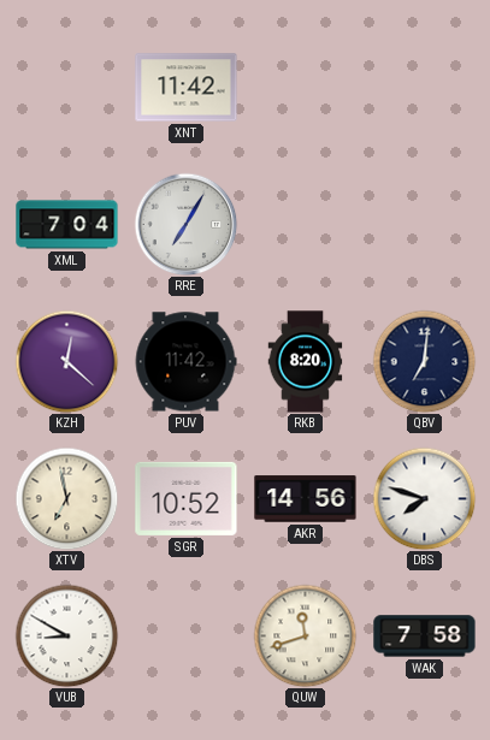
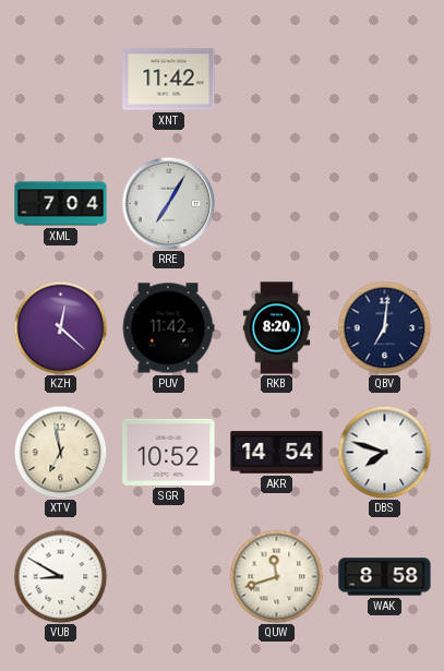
AKR: 14:56 -> 14:54 (277, 453)
WAK: 7:58 -> 8:58 (385, 577)
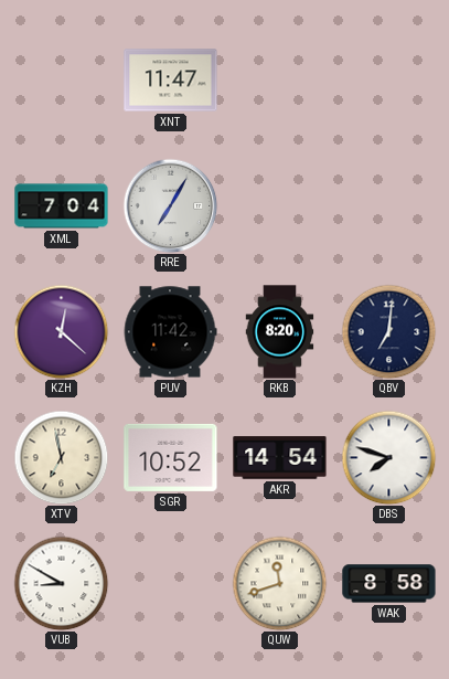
XNT: 11:42 -> 11:47 (171, 81)
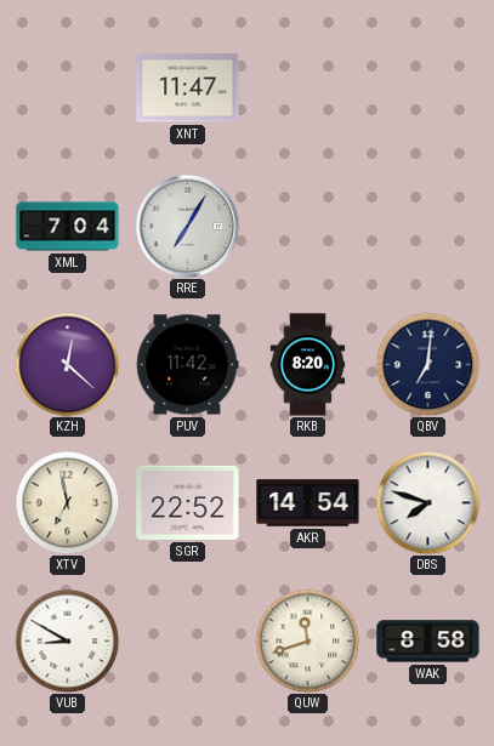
SGR: 10:52 -> 22:52 (188, 502)
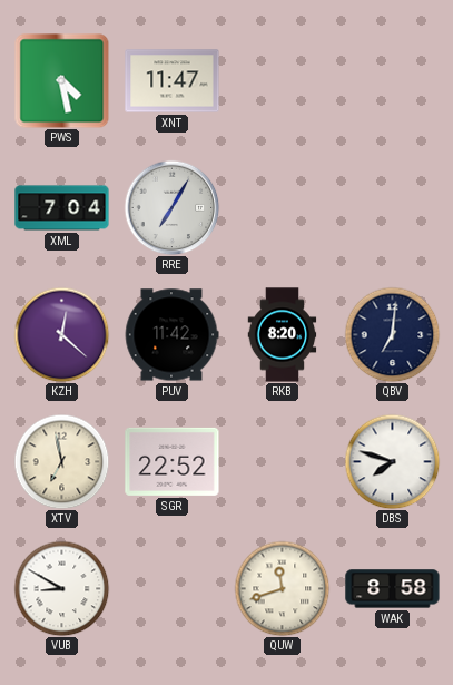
PWS: none -> 4:28 (61, 80)
AKR: 14:54 -> none (308, 503)
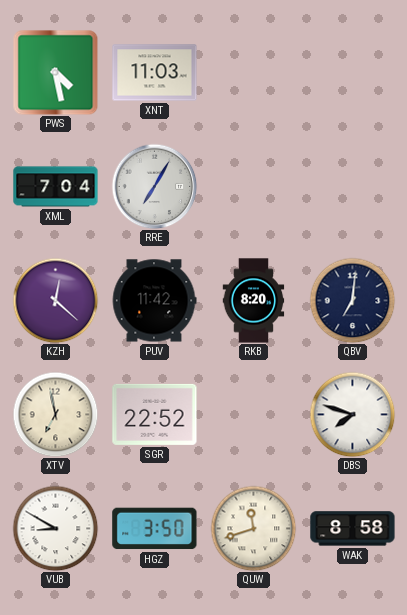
XNT: 11:47 -> 11:03 (155, 73)
HGZ: none -> 3:50 (155, 529)
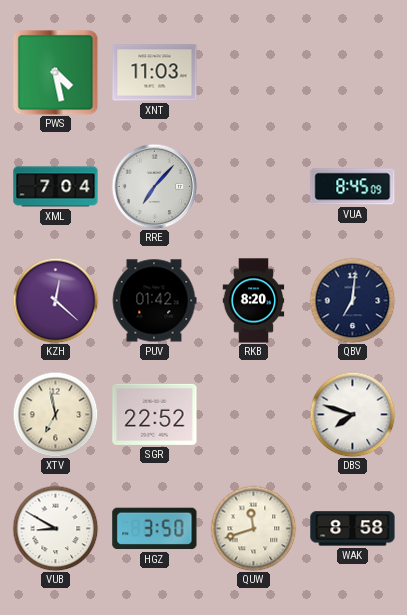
RRE: 7:05 -> 7:07 (154, 186)
VUA: none -> 8:45 (353, 187)
PUV: 11:42 -> 01:42 (154, 301)
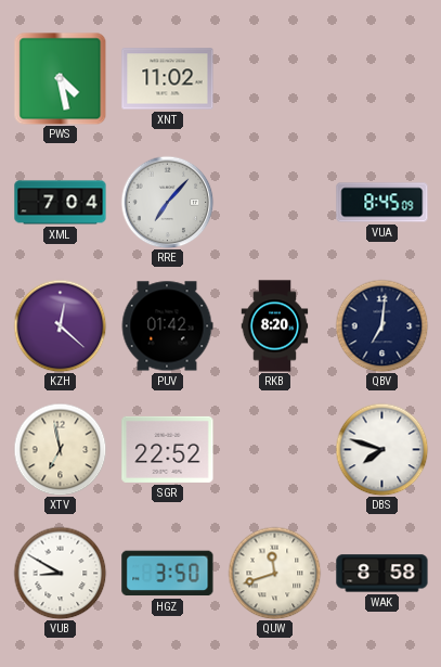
XNT: 11:03 -> 11:02 (168, 79)
